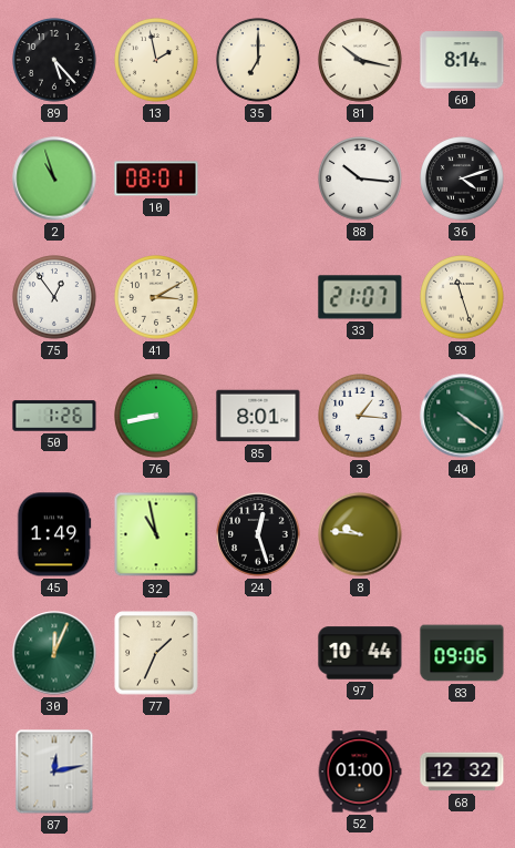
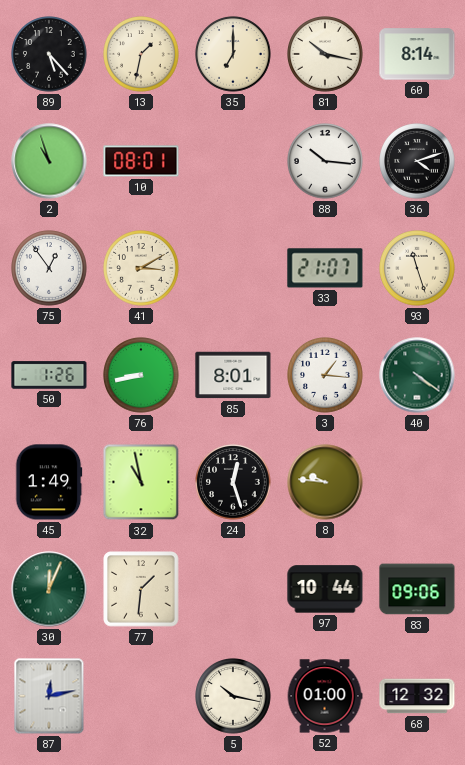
13: 1:58 -> 1:32 (141, 54)
77: 1:34 -> 1:31 (141, 589)
5: none -> 10:17 (233, 696)
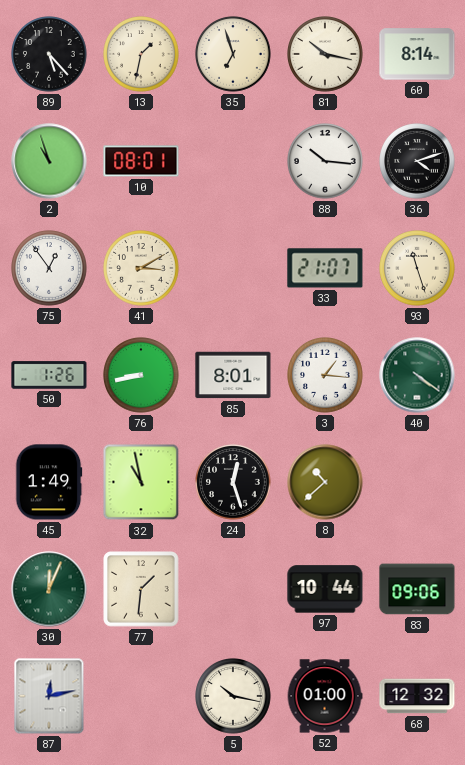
35: 7:00 -> 6:57 (233, 54)
8: 9:46 -> 10:38 (325, 482)
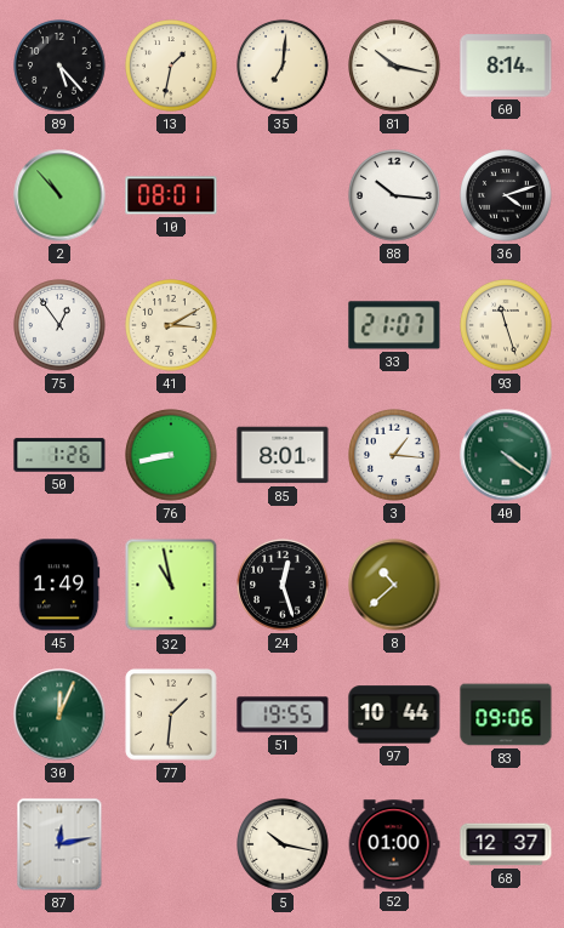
35: 6:57 -> 7:01 (283, 66)
2: 10:57 -> 10:53 (59, 195)
51: none -> 19:55 (283, 714)
68: 12:32 -> 12:37 (506, 844)
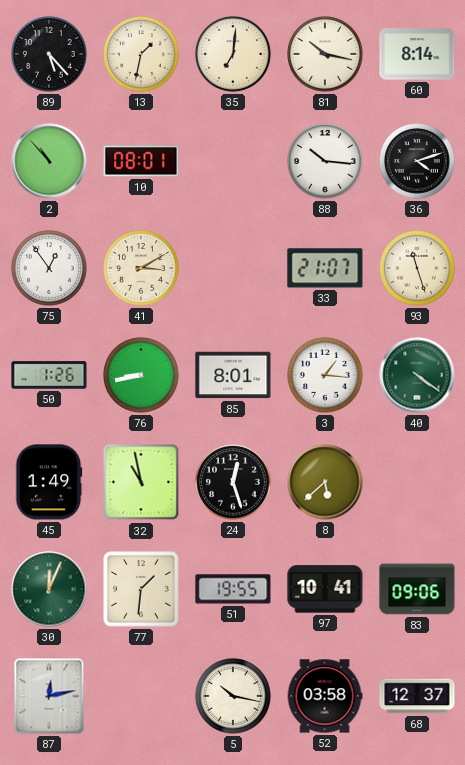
8: 10:38 -> 5:38 (325, 482)
97: 10:44 -> 10:41 (325, 589)
52: 01:00 -> 03:58 (325, 696)
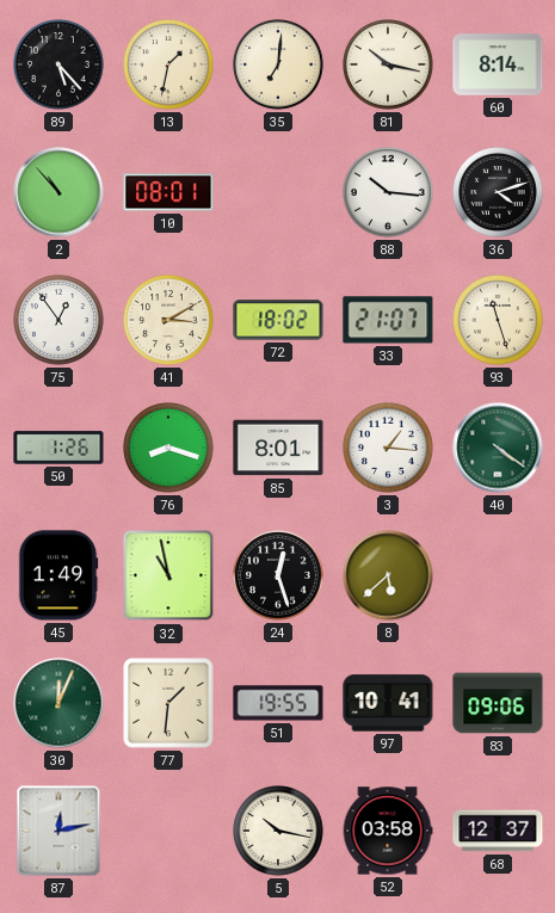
72: none -> 18:02 (278, 320)
76: 8:43 -> 8:18 (168, 448)
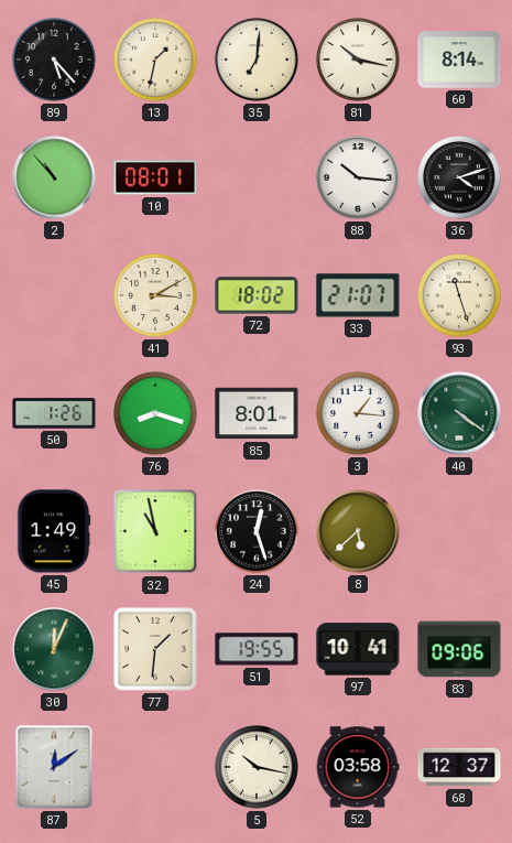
75: 12:54 -> none (58, 320)
87: 12:13 -> 12:09 (54, 767)
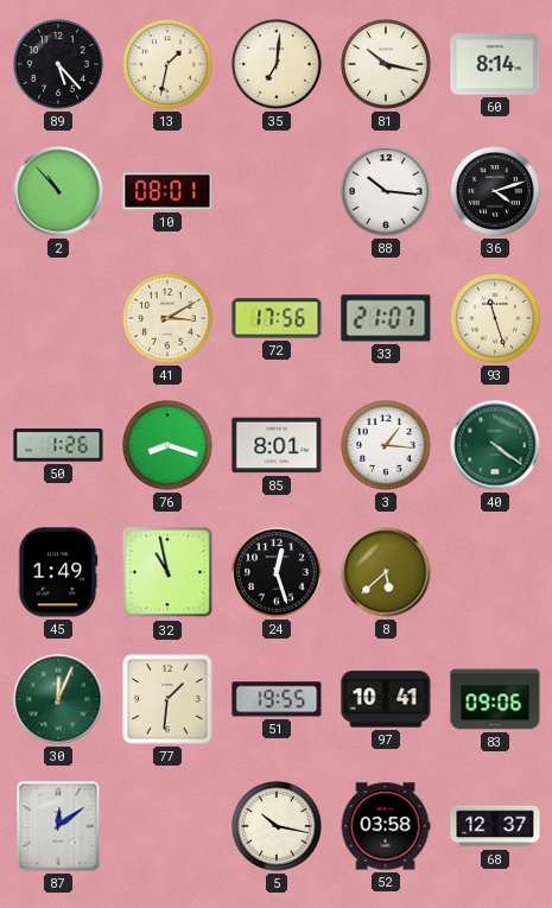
72: 18:02 -> 17:56 (277, 318)
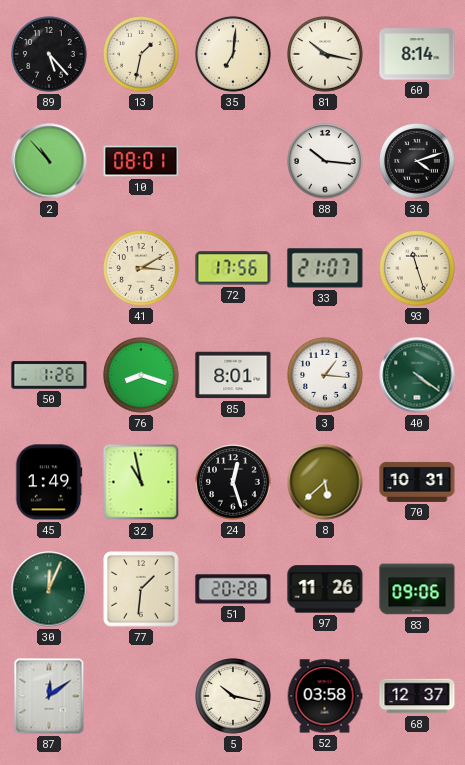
70: none -> 10:31 (417, 482)
51: 19:55 -> 20:28 (233, 589)
97: 10:41 -> 11:26 (325, 589)
